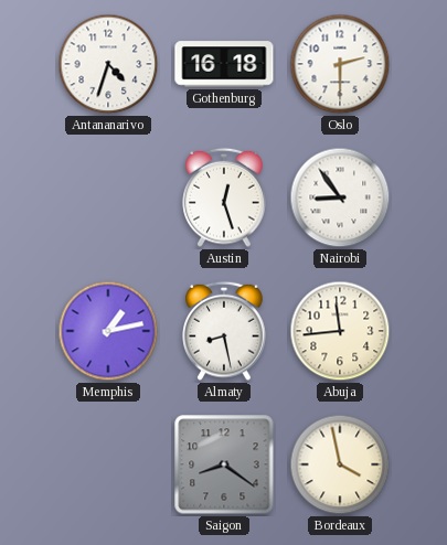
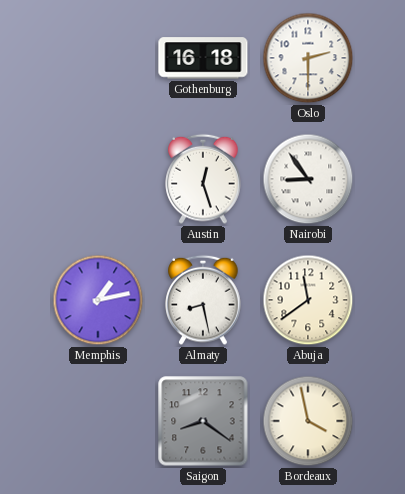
Antananarivo: 4:33 -> none (108, 64)
Abuja: 11:44 -> 11:39 (308, 300)
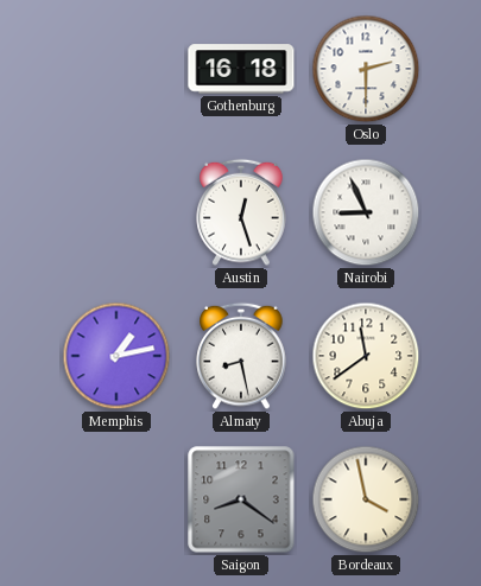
Nairobi: 8:54 -> 8:56 (366, 212)
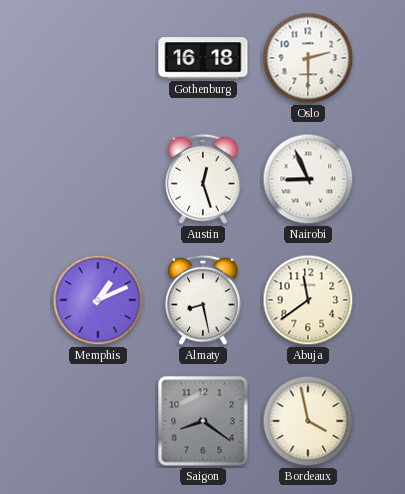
Memphis: 1:13 -> 1:11 (98, 300)
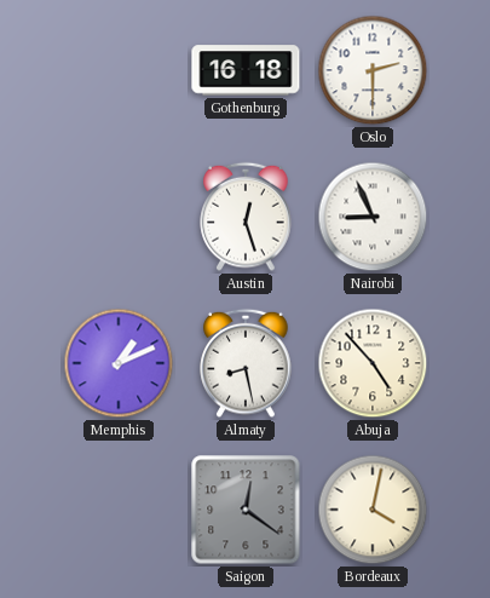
Abuja: 11:39 -> 4:53 (373, 363)
Saigon: 8:21 -> 12:21 (246, 510)
Bordeaux: 3:58 -> 4:02 (373, 510)
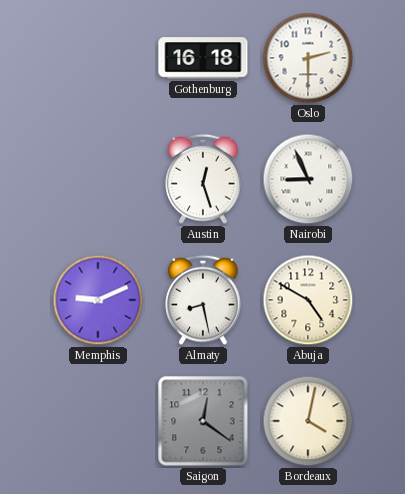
Memphis: 1:11 -> 9:11 (98, 300)
Abuja: 4:53 -> 4:50 (308, 300)
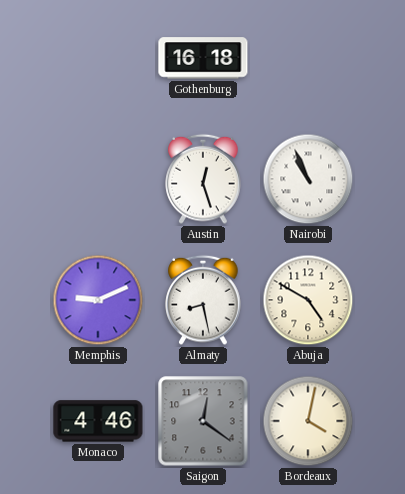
Oslo: 2:30 -> none (308, 58)
Nairobi: 8:56 -> 10:56 (308, 179)
Monaco: none -> 4:46 (98, 421)
